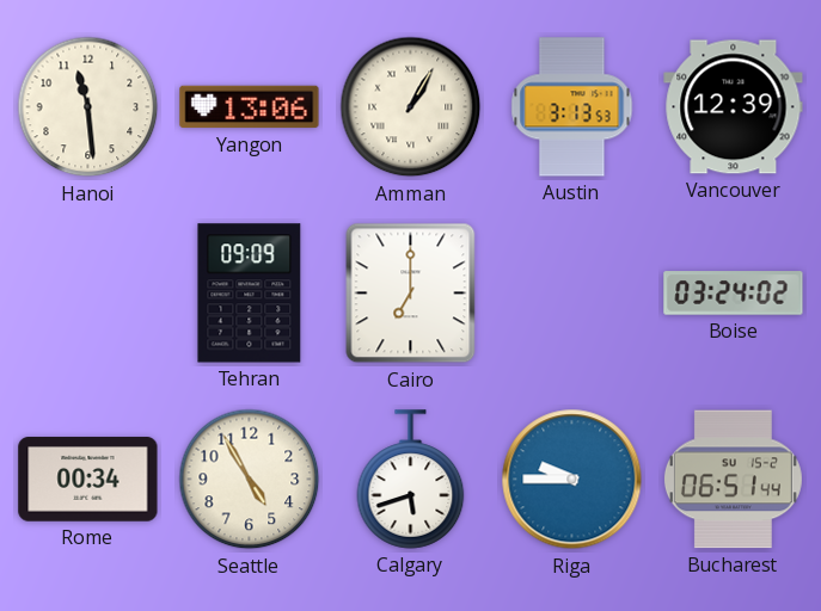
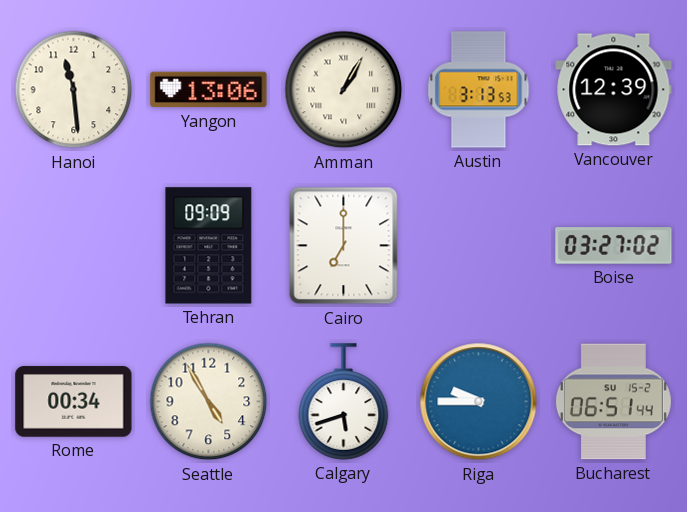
Boise: 03:24 -> 03:27 (614, 246)
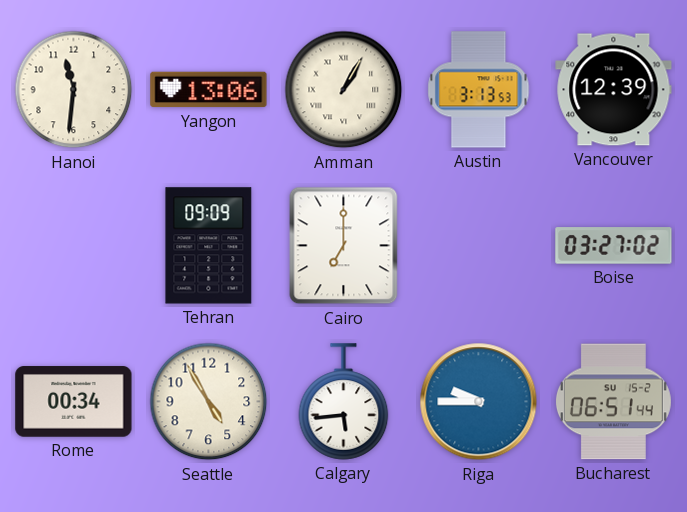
Hanoi: 11:29 -> 11:31 (74, 90)
Calgary: 5:42 -> 5:44 (344, 402)
